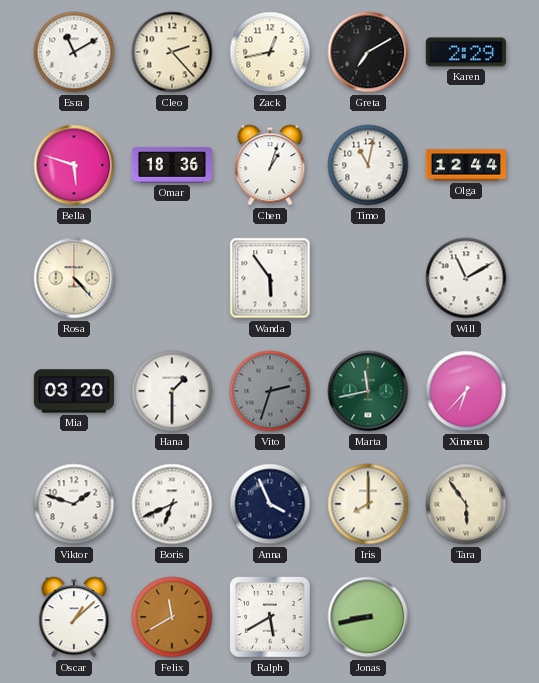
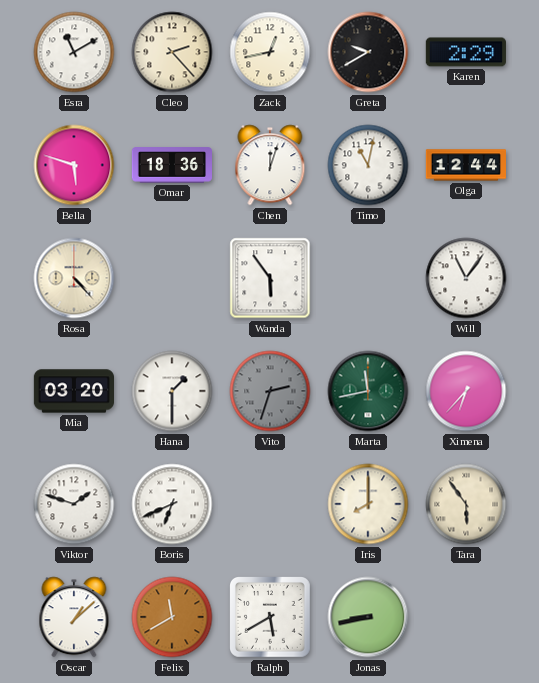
Greta: 7:10 -> 9:40 (368, 52)
Chen: 1:03 -> 12:03 (270, 165)
Will: 11:10 -> 11:06 (466, 278)
Anna: 3:56 -> none (270, 504)
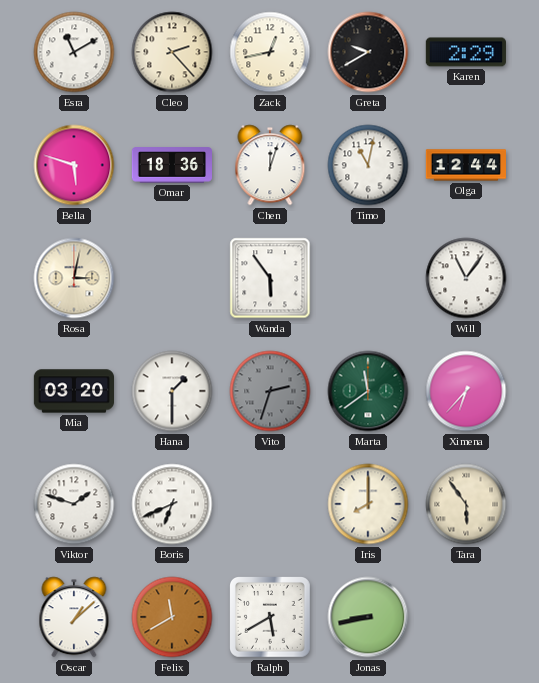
Rosa: 4:23 -> 3:02 (74, 278)
Marta: 11:43 -> 11:39 (368, 391)
